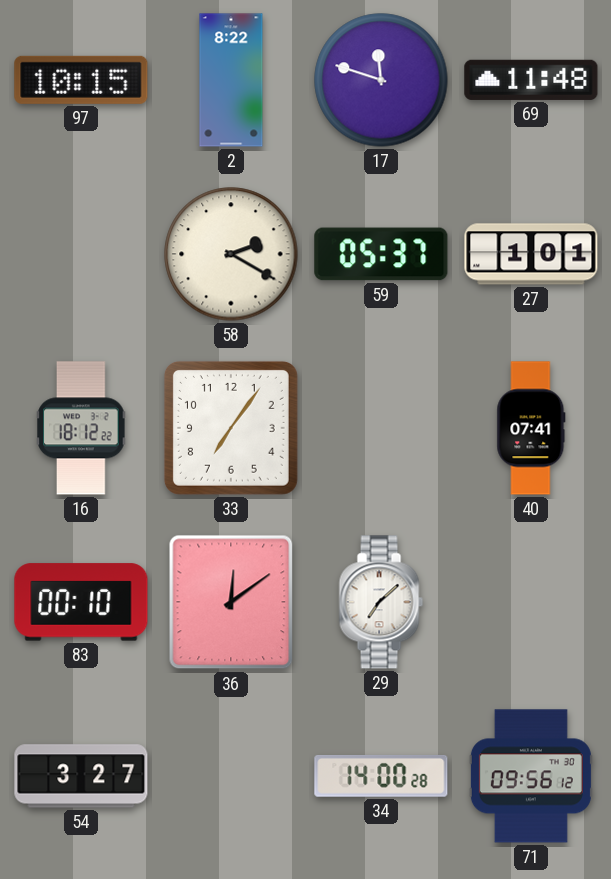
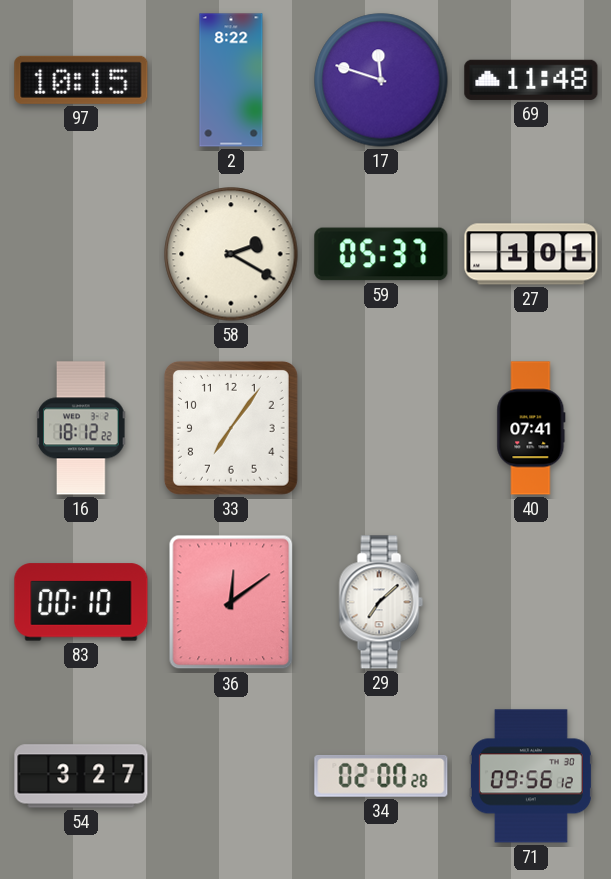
34: 14:00 -> 02:00 (381, 776)
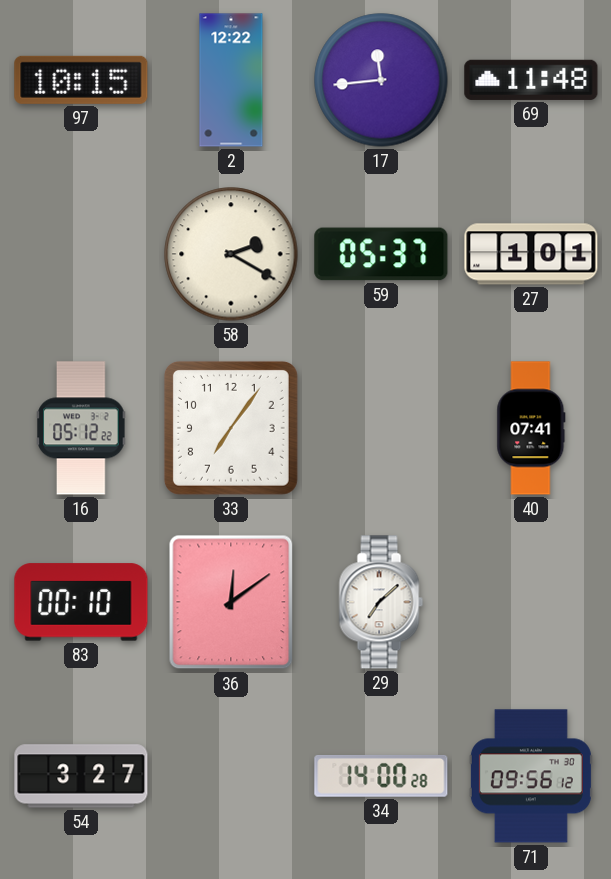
2: 8:22 -> 12:22 (231, 80)
17: 11:48 -> 11:44 (381, 80)
16: 18:12 -> 05:12 (81, 428)
34: 02:00 -> 14:00 (381, 776)
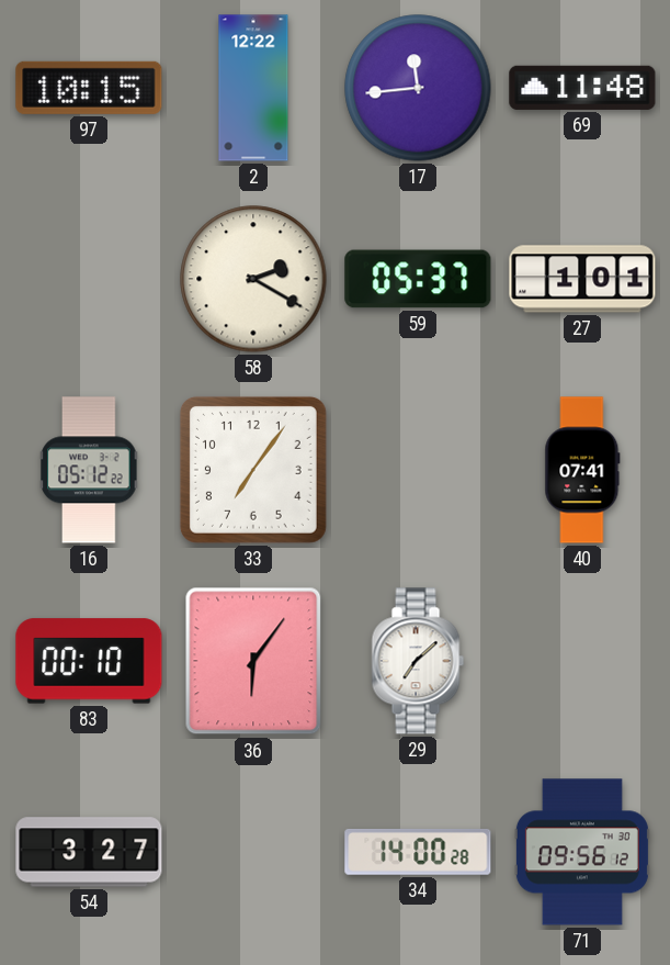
36: 12:09 -> 6:06 (253, 661)
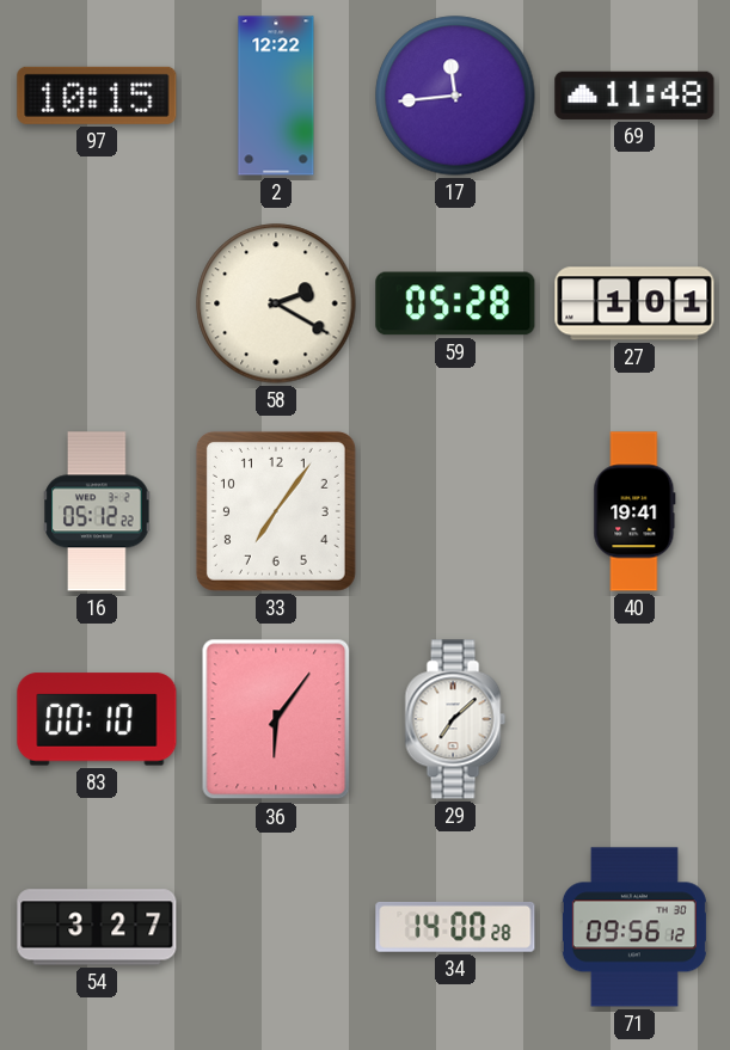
59: 05:37 -> 05:28 (455, 303)
40: 07:41 -> 19:41 (634, 511)
